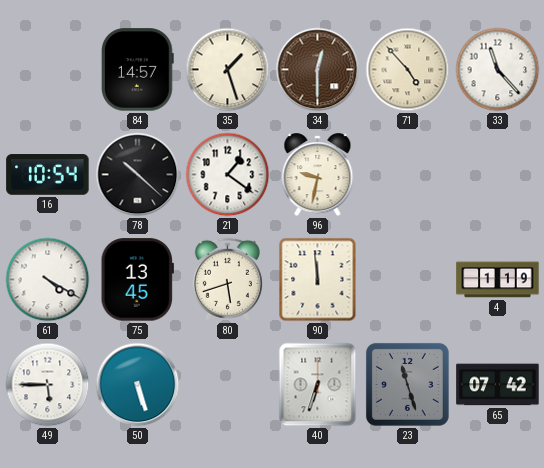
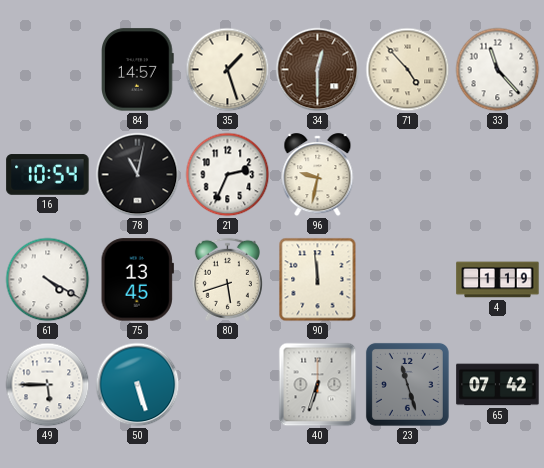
78: 10:22 -> 11:02 (138, 175)
21: 1:21 -> 2:34 (228, 175)
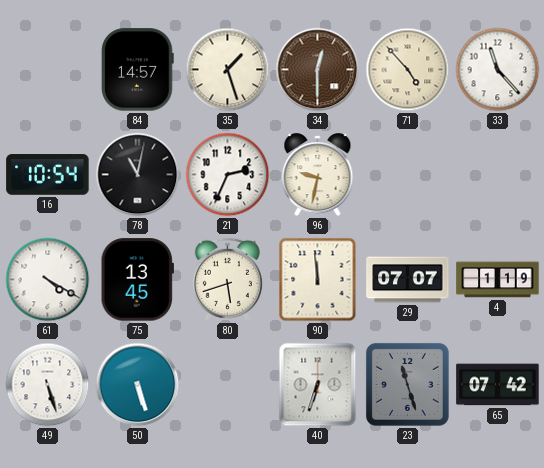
29: none -> 07:07 (408, 280)
49: 5:45 -> 5:27 (48, 385)
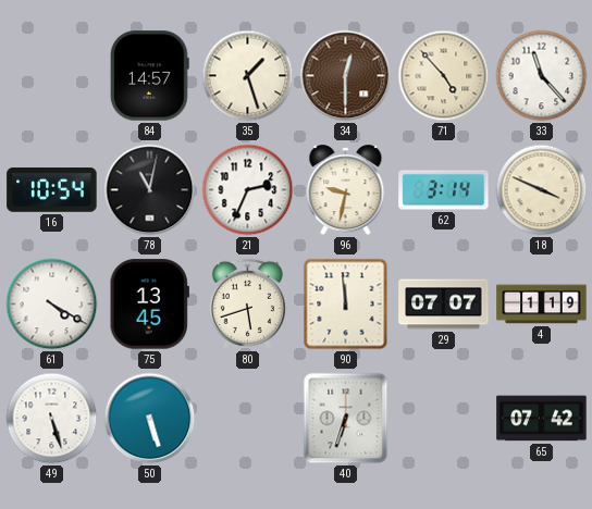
62: none -> 3:14 (444, 190)
18: none -> 3:49 (542, 190)
23: 11:27 -> none (407, 384)
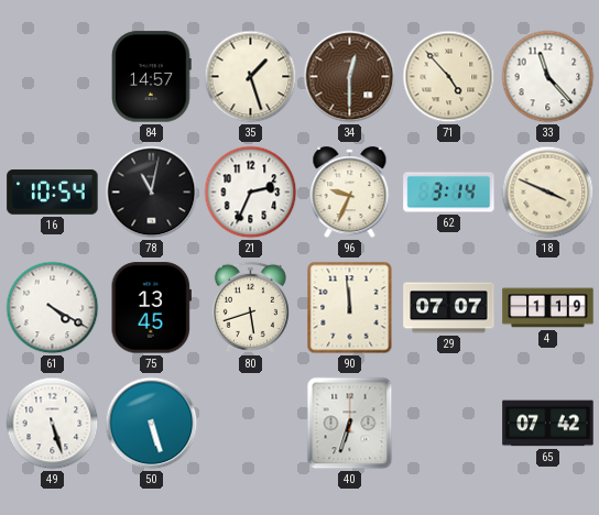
96: 9:32 -> 9:34 (350, 193)
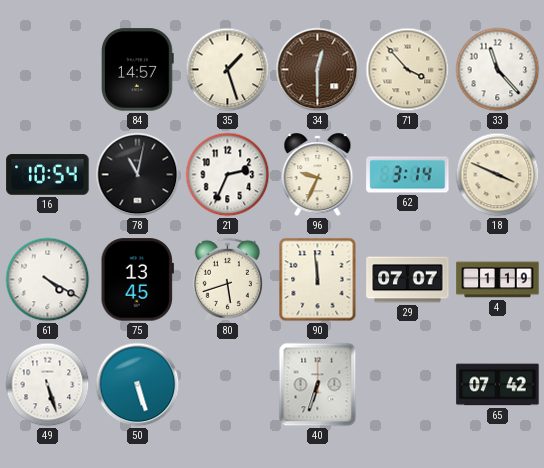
71: 4:53 -> 3:53 (408, 70)
